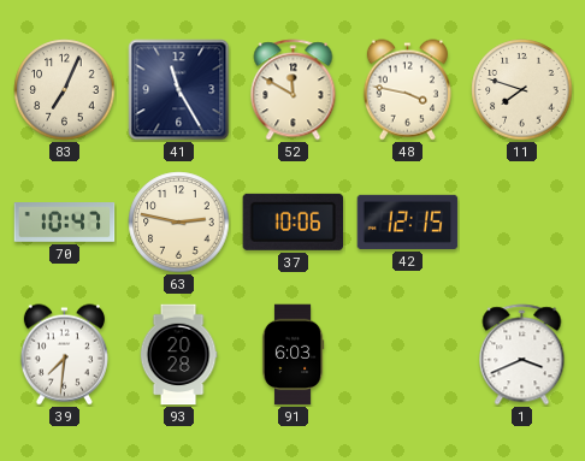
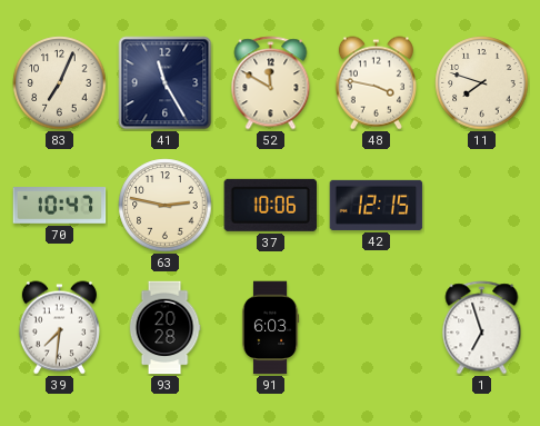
1: 3:41 -> 6:57 (482, 328)
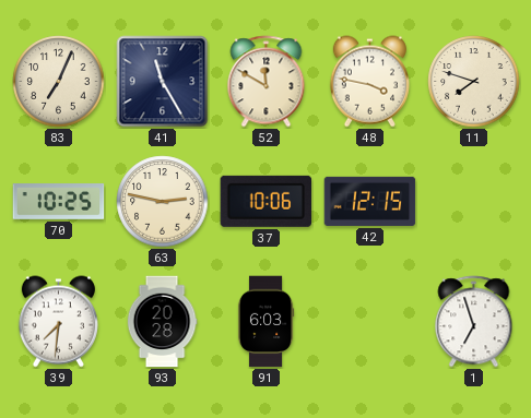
70: 10:47 -> 10:25 (59, 202)
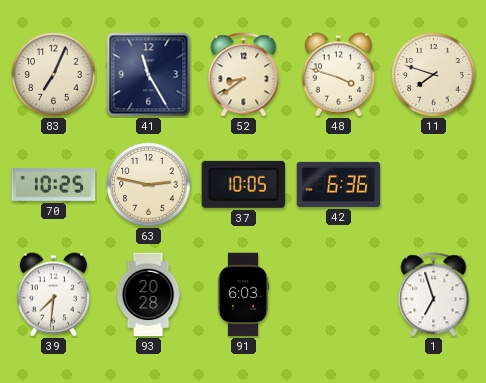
52: 11:50 -> 8:39 (244, 75)
48: 3:47 -> 3:48 (338, 75)
37: 10:06 -> 10:05 (244, 184)
42: 12:15 -> 6:36 (339, 184)
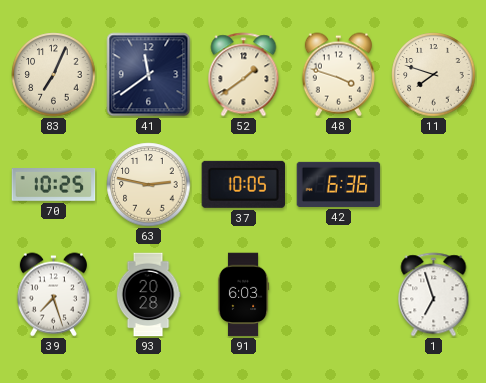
41: 11:25 -> 11:39 (149, 75)
52: 8:39 -> 1:39 (244, 75)
39: 7:31 -> 7:27 (53, 295)
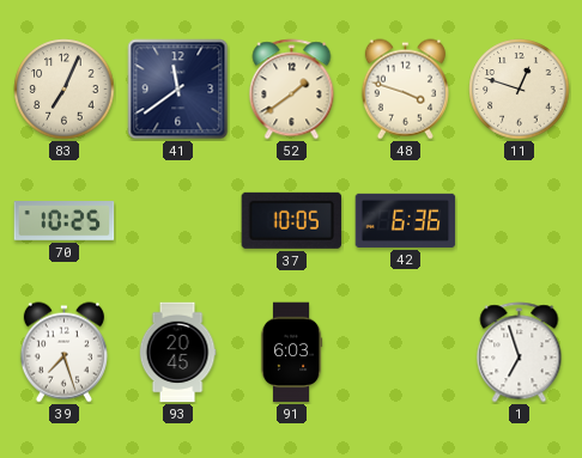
11: 7:48 -> 12:48 (520, 90)
63: 2:47 -> none (149, 185)
93: 20:28 -> 20:45 (177, 353)
